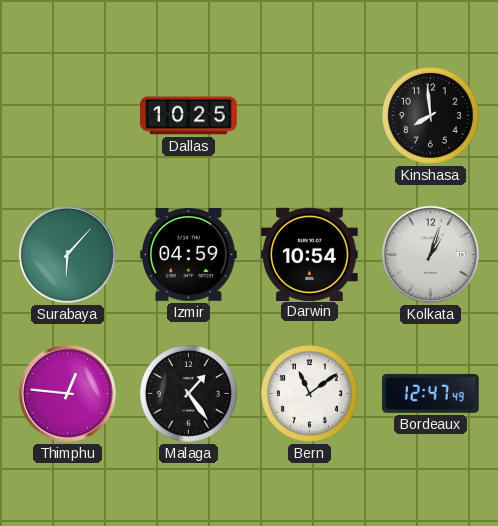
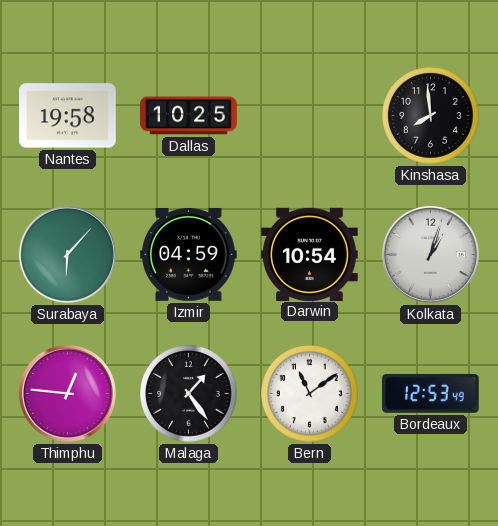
Nantes: none -> 19:58 (68, 116)
Bordeaux: 12:47 -> 12:53 (431, 393)
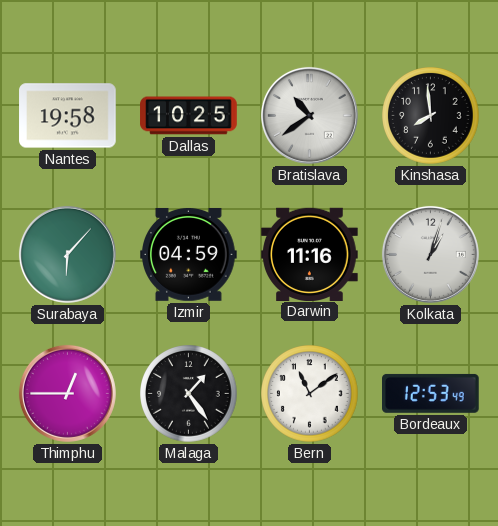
Bratislava: none -> 10:39 (309, 115)
Darwin: 10:54 -> 11:16 (310, 254)
Thimphu: 12:46 -> 12:45 (67, 393)
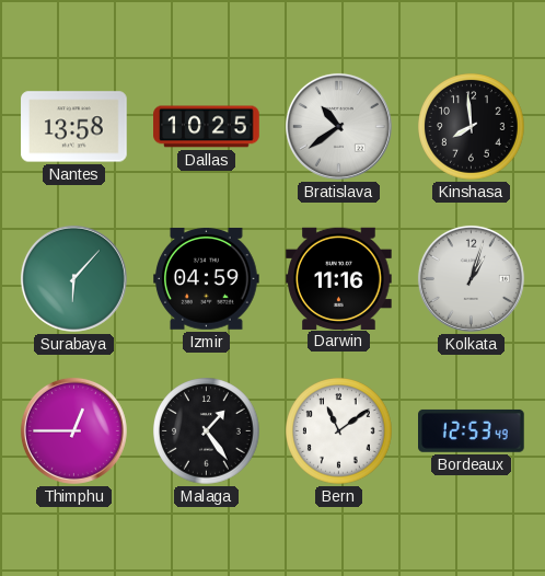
Nantes: 19:58 -> 13:58 (74, 127)
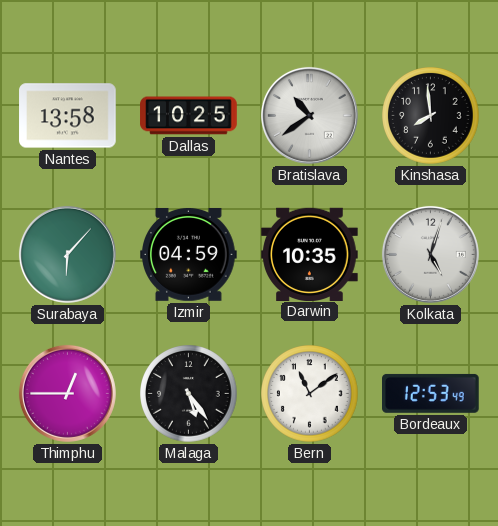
Darwin: 11:16 -> 10:35 (310, 254)
Kolkata: 1:03 -> 5:03 (430, 254)
Malaga: 1:24 -> 5:24 (189, 394)
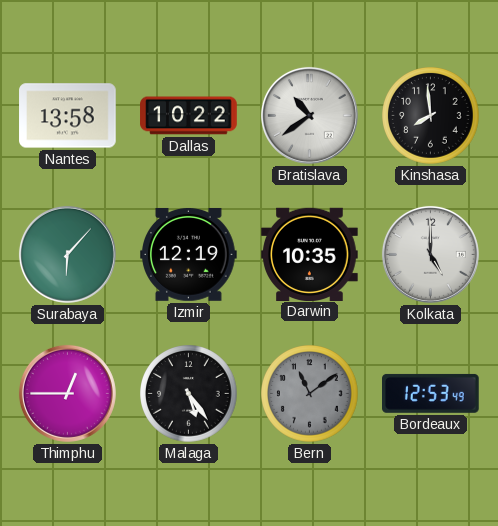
Dallas: 10:25 -> 10:22 (189, 116)
Izmir: 04:59 -> 12:19 (189, 255)
Kolkata: 5:03 -> 5:00 (430, 254)
Bern dial: white -> grey (310, 394)
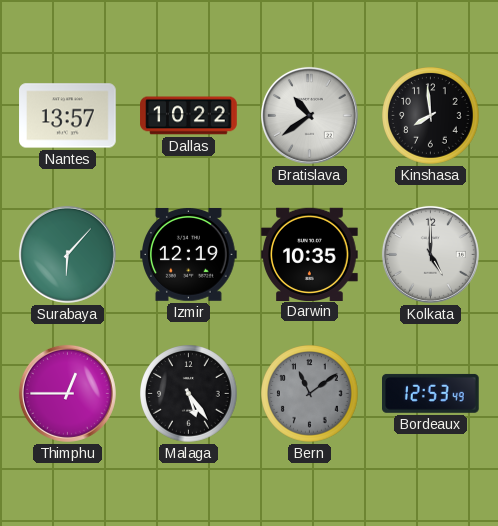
Nantes: 13:58 -> 13:57 (68, 116)
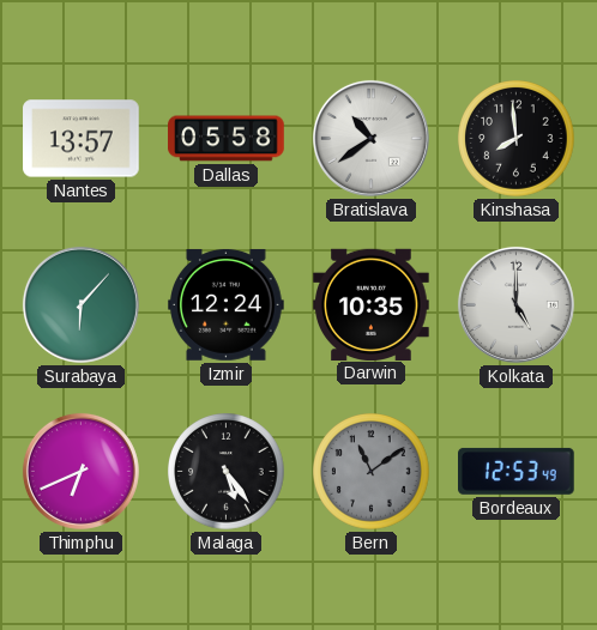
Dallas: 10:22 -> 05:58 (227, 139)
Izmir: 12:19 -> 12:24 (227, 305)
Thimphu: 12:45 -> 6:41 (80, 471)
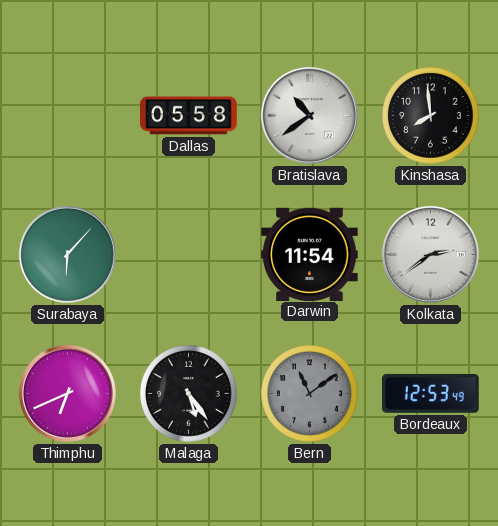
Nantes: 13:57 -> none (82, 139)
Izmir: 12:24 -> none (227, 305)
Darwin: 10:35 -> 11:54 (310, 254)
Kolkata: 5:00 -> 2:39 (430, 254)
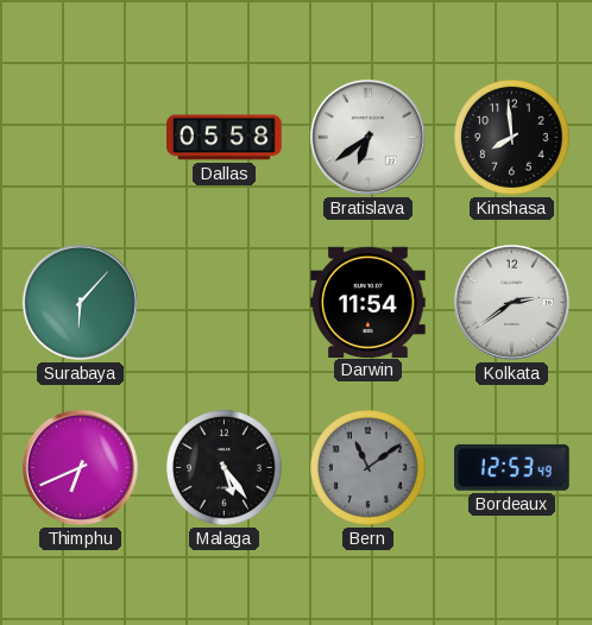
Bratislava: 10:39 -> 6:39 (367, 137)
